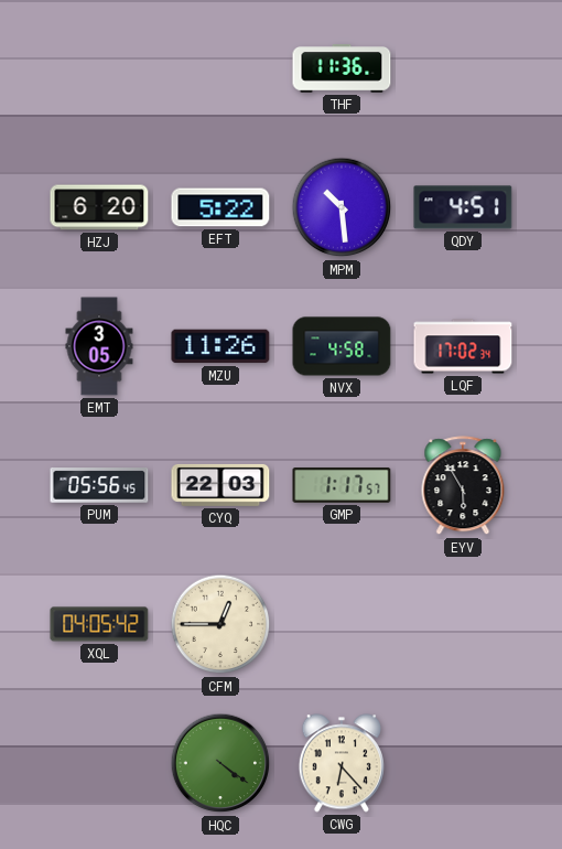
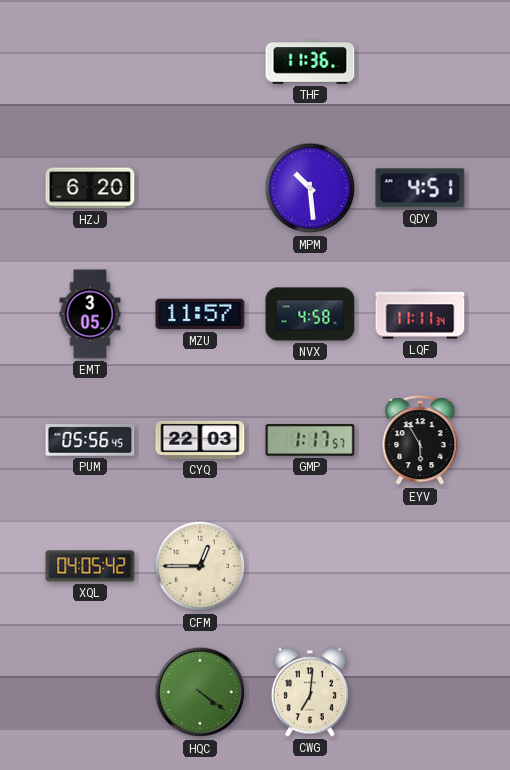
EFT: 5:22 -> none (220, 207)
MZU: 11:26 -> 11:57 (200, 314)
LQF: 17:02 -> 11:11 (420, 314)
CWG: 6:23 -> 7:01 (310, 692)
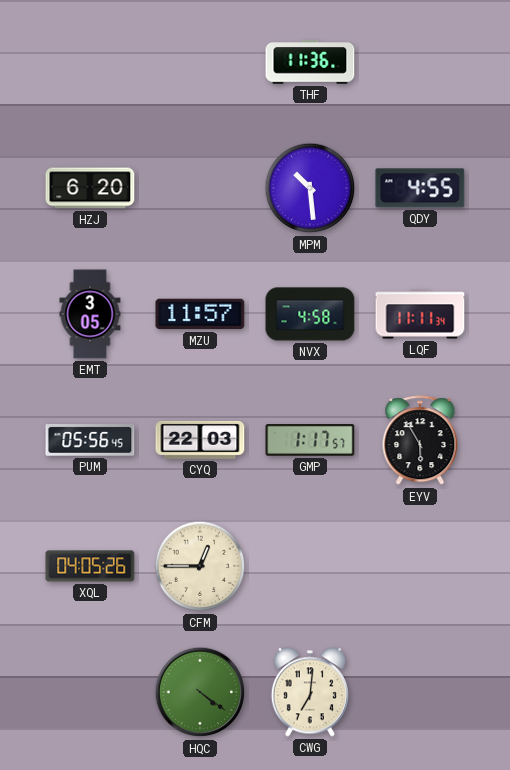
QDY: 4:51 -> 4:55 (420, 188)
XQL: 04:05:42 -> 04:05:26 (90, 566)
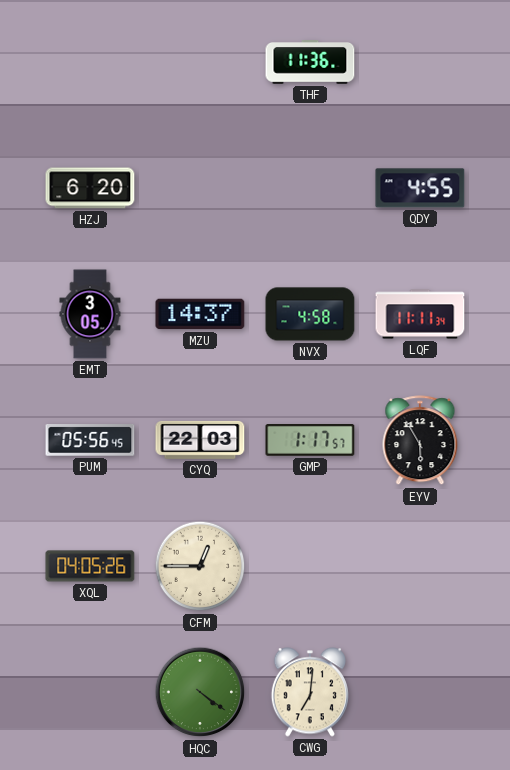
MPM: 10:29 -> none (310, 188)
MZU: 11:57 -> 14:37 (200, 314)
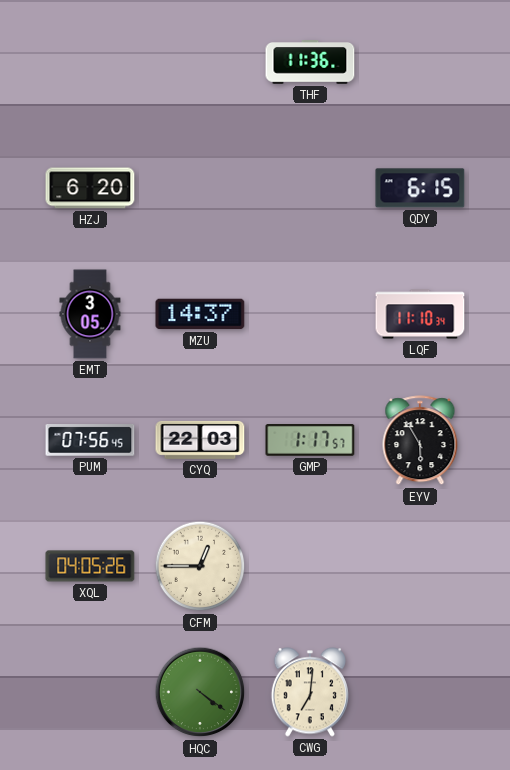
QDY: 4:55 -> 6:15 (420, 188)
NVX: 4:58 -> none (310, 314)
LQF: 11:11 -> 11:10 (420, 314)
PUM: 05:56 -> 07:56 (90, 440)
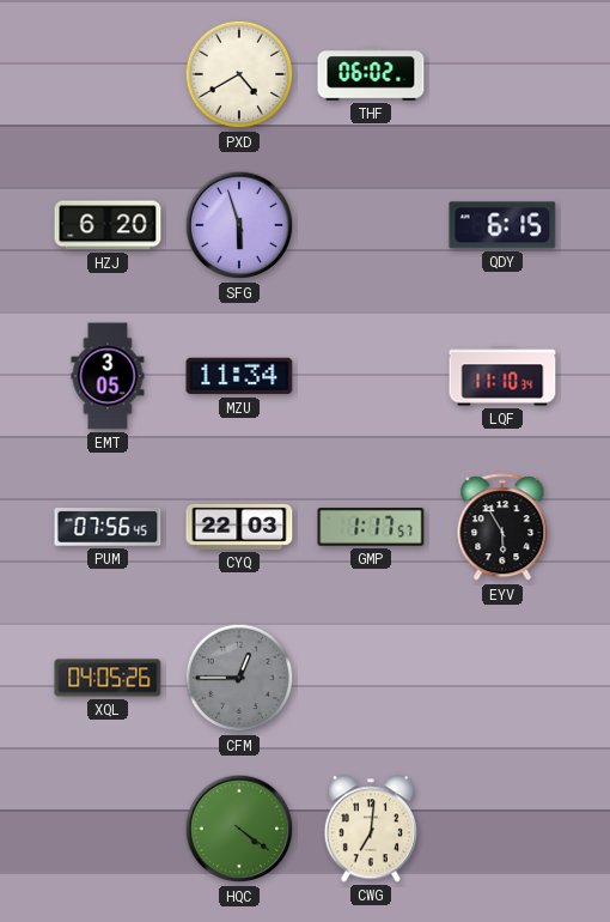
PXD: none -> 4:40 (239, 74)
THF: 11:36 -> 06:02 (371, 74)
SFG: none -> 5:57 (239, 225)
MZU: 14:37 -> 11:34 (239, 376)
CFM dial: cream -> grey (239, 678)
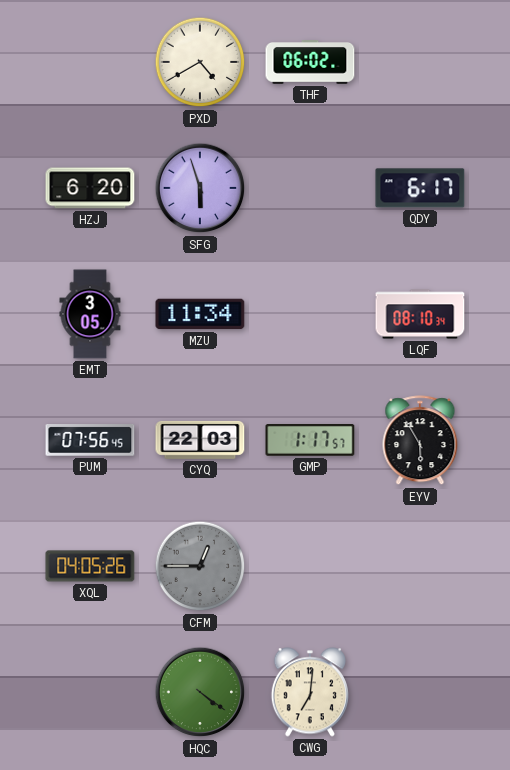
QDY: 6:15 -> 6:17 (420, 188)
LQF: 11:10 -> 08:10 (420, 314)
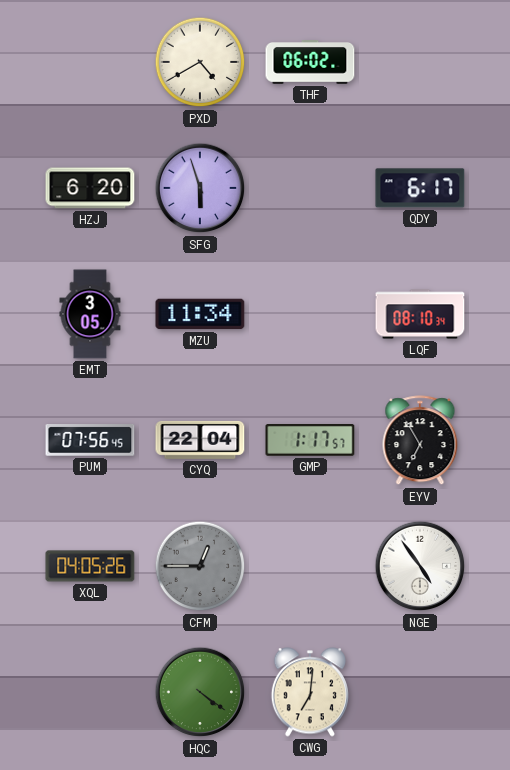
CYQ: 22:03 -> 22:04 (200, 440)
EYV: 5:55 -> 6:55 (420, 441)
NGE: none -> 4:54 (420, 566)
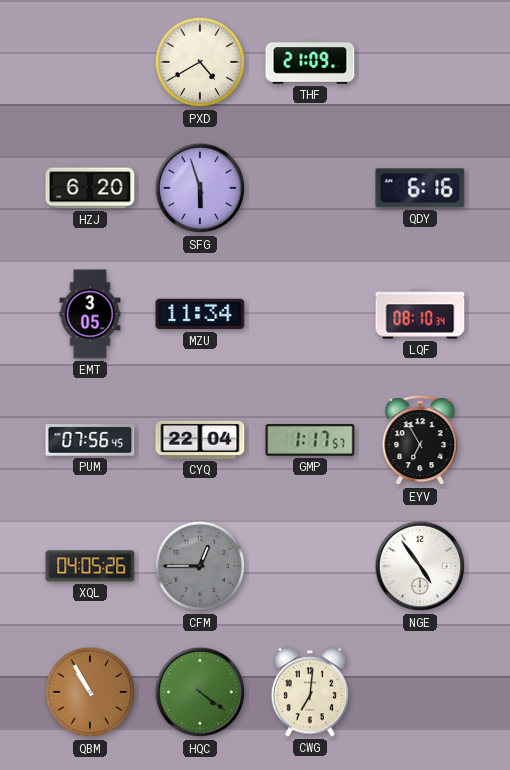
THF: 06:02 -> 21:09 (310, 62)
QDY: 6:17 -> 6:16 (420, 188)
QBM: none -> 10:55 (90, 692)
